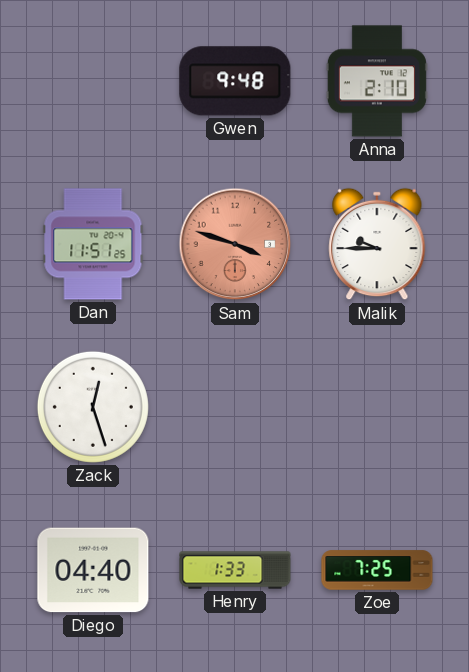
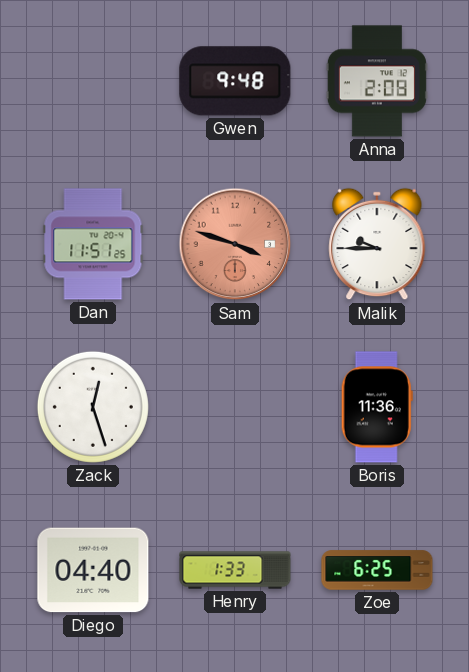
Anna: 2:10 -> 2:08 (377, 81)
Boris: none -> 11:36 (377, 407)
Zoe: 7:25 -> 6:25 (377, 570)
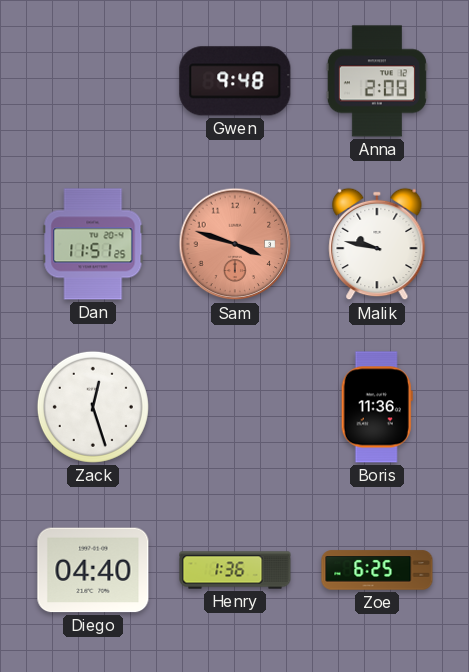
Malik: 9:45 -> 9:47 (377, 244)
Henry: 1:33 -> 1:36 (235, 570)
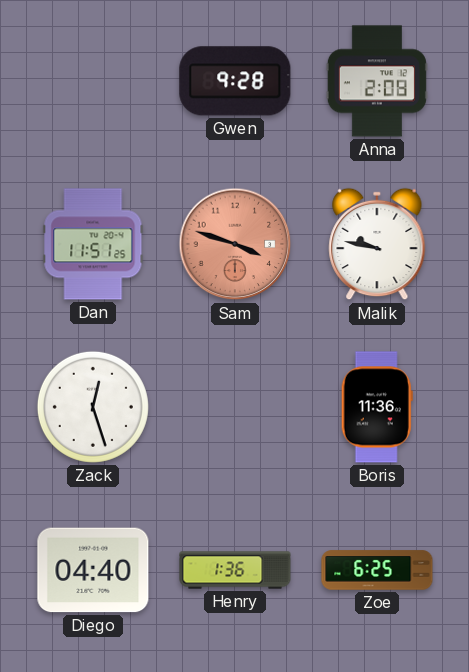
Gwen: 9:48 -> 9:28 (235, 81)
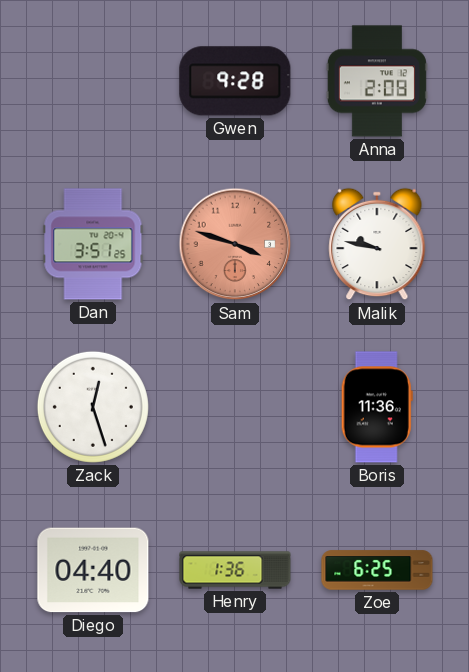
Dan: 11:51 -> 3:51 (93, 244)
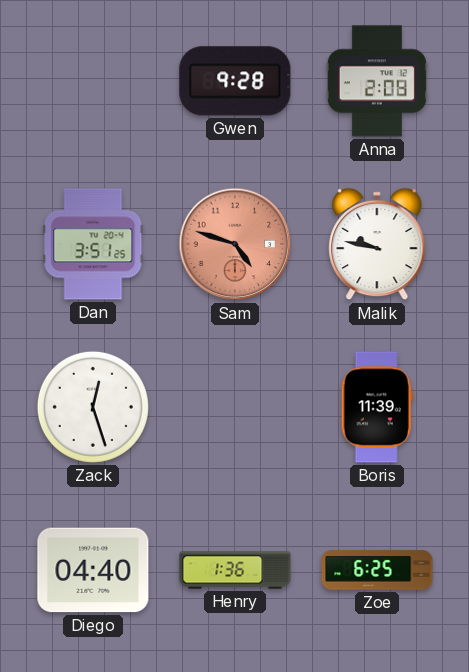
Sam: 3:48 -> 4:48 (235, 244)
Boris: 11:36 -> 11:39 (377, 407)
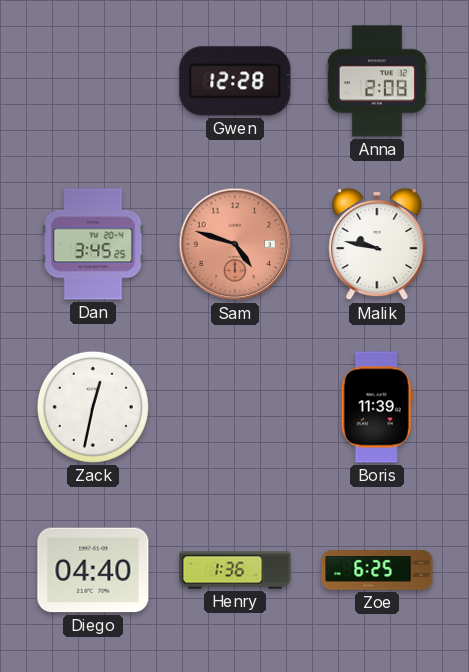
Gwen: 9:28 -> 12:28 (235, 81)
Dan: 3:51 -> 3:45 (93, 244)
Zack: 12:27 -> 12:32 (93, 407)
